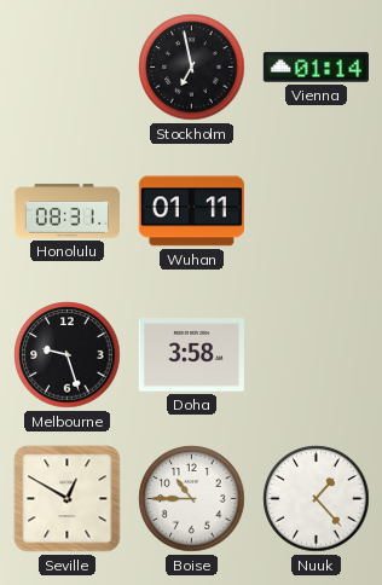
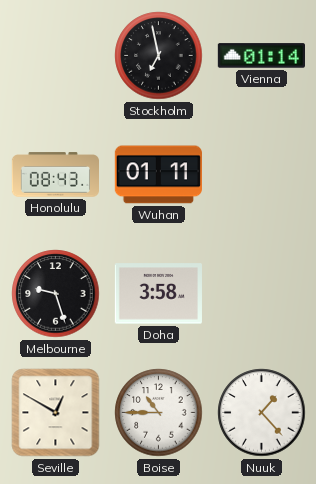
Honolulu: 08:31 -> 08:43 (55, 175)
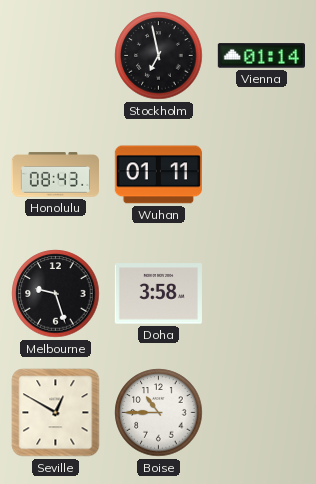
Nuuk: 1:23 -> none (262, 413)
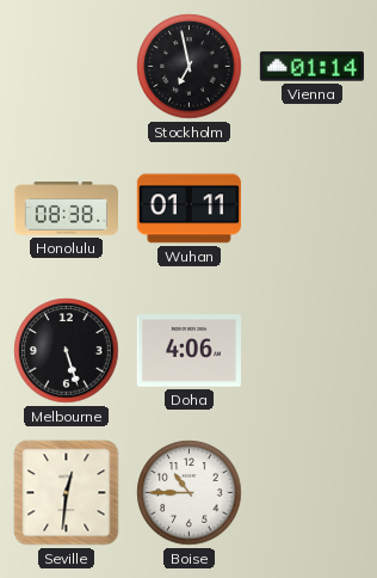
Honolulu: 08:43 -> 08:38 (66, 209)
Melbourne: 9:27 -> 5:27 (67, 351)
Doha: 3:58 -> 4:06 (188, 351)
Seville: 12:50 -> 12:31 (67, 493)
